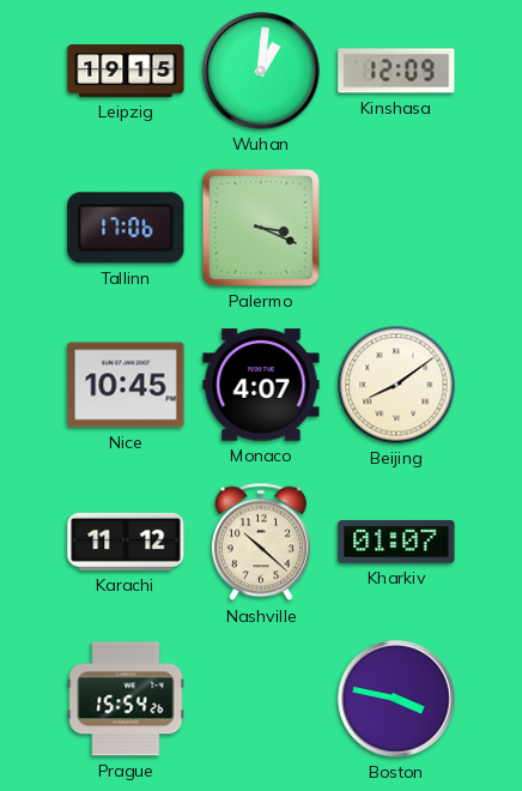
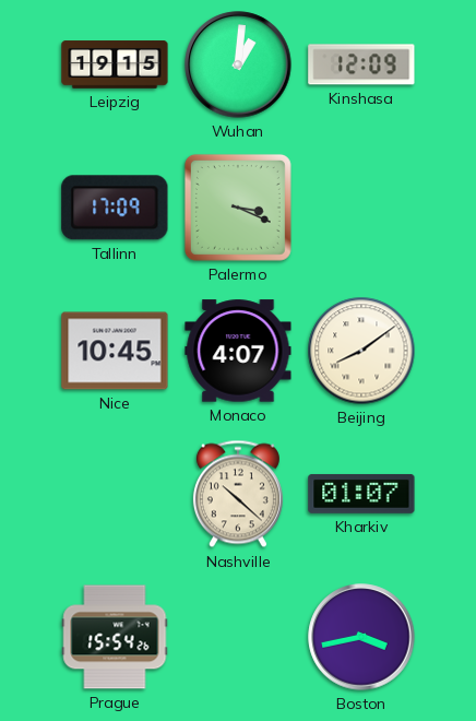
Tallinn: 17:06 -> 17:09 (115, 208)
Karachi: 11:12 -> none (126, 542)
Boston: 3:47 -> 3:43 (361, 637)
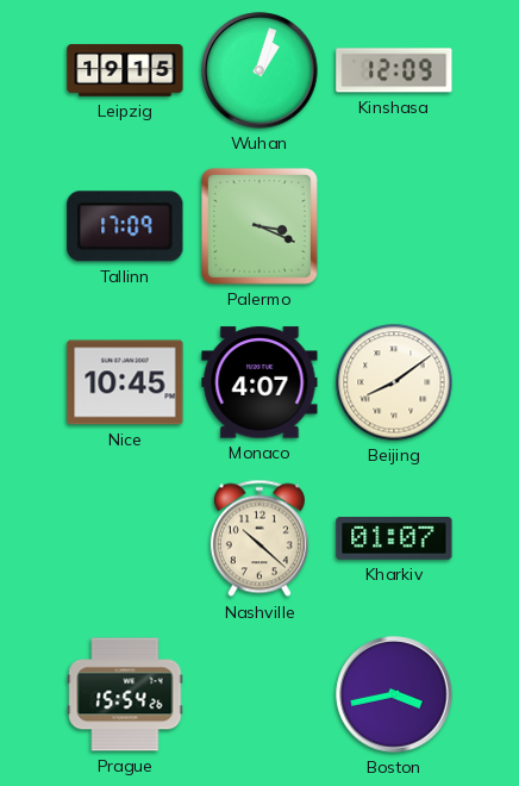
Wuhan: 1:01 -> 1:03 (259, 70)
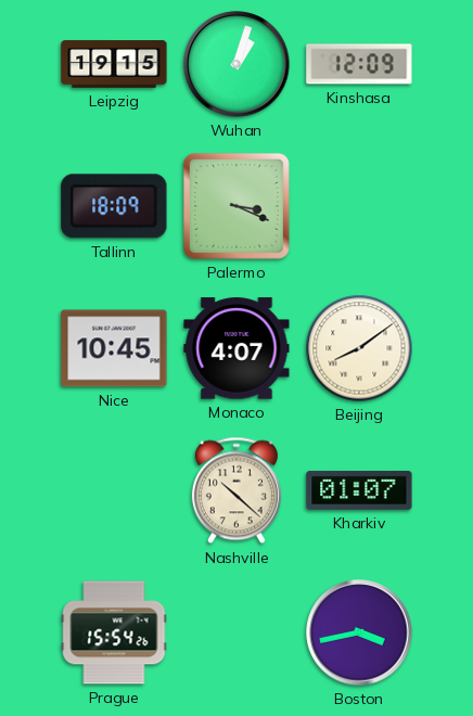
Tallinn: 17:09 -> 18:09 (114, 206)
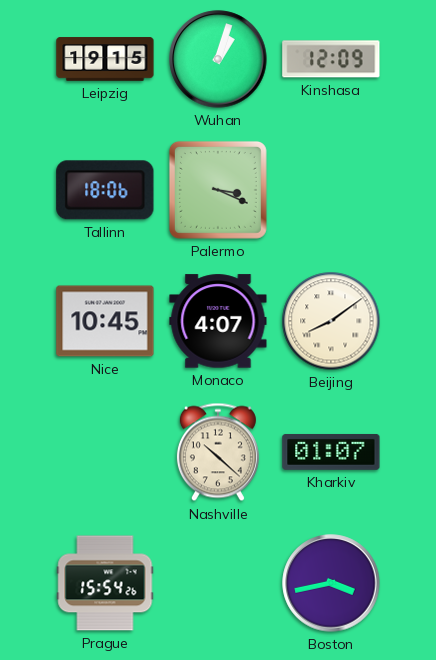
Tallinn: 18:09 -> 18:06 (105, 190)
